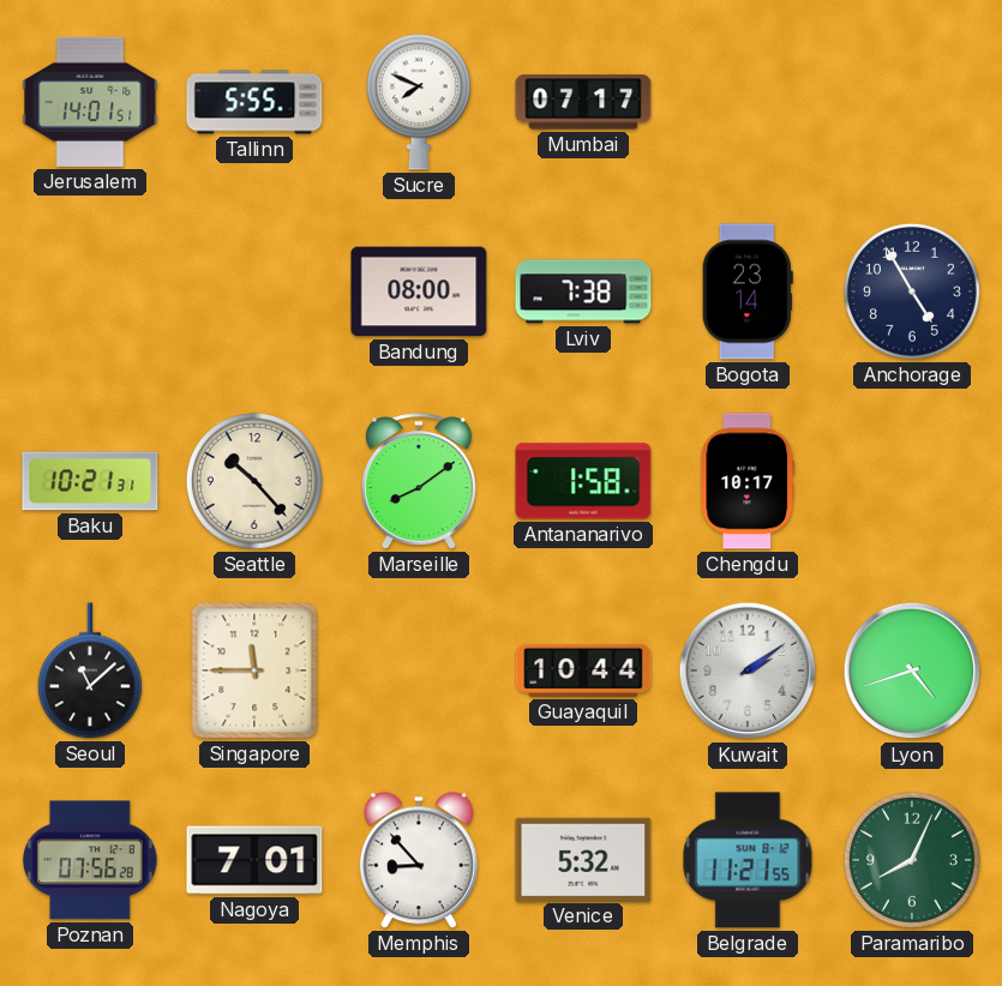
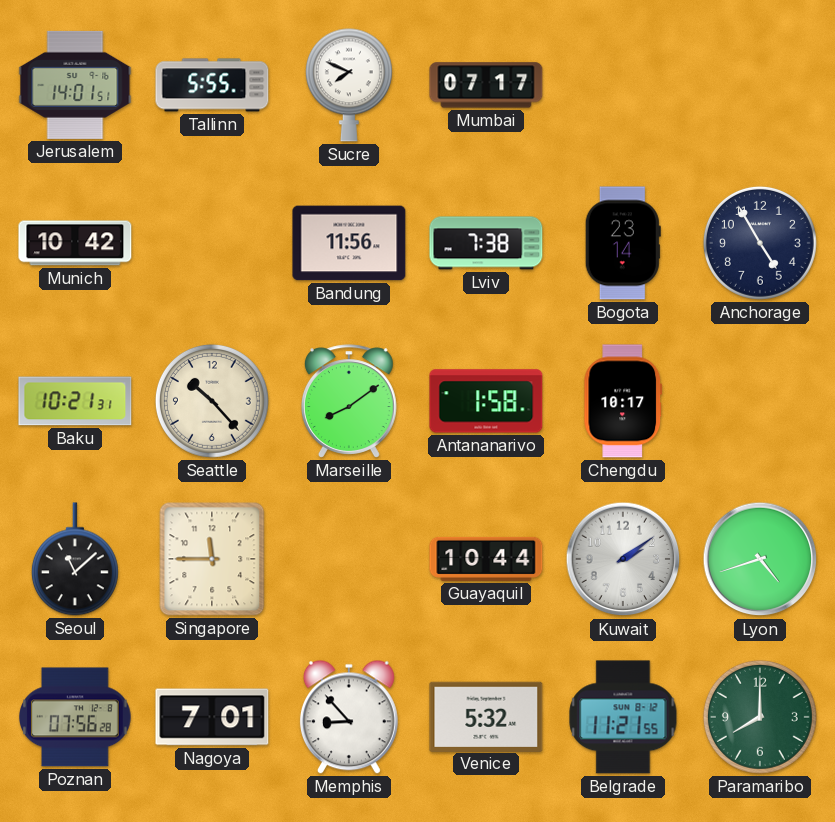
Munich: none -> 10:42 (75, 243)
Bandung: 08:00 -> 11:56 (349, 243)
Paramaribo: 8:04 -> 8:00 (760, 717)
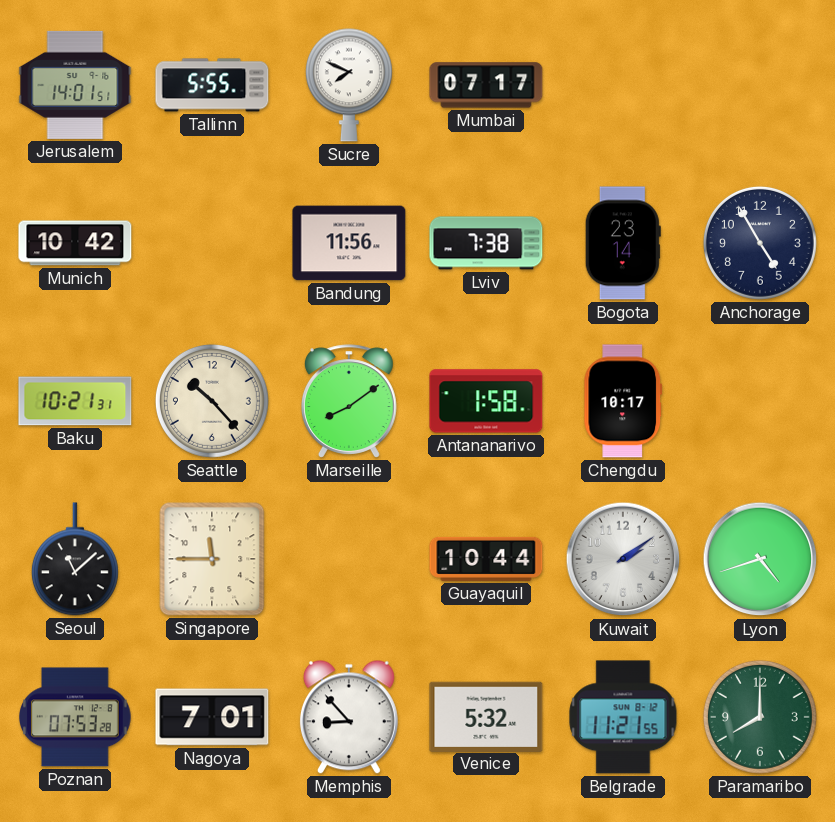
Poznan: 07:56 -> 07:53 (76, 717)
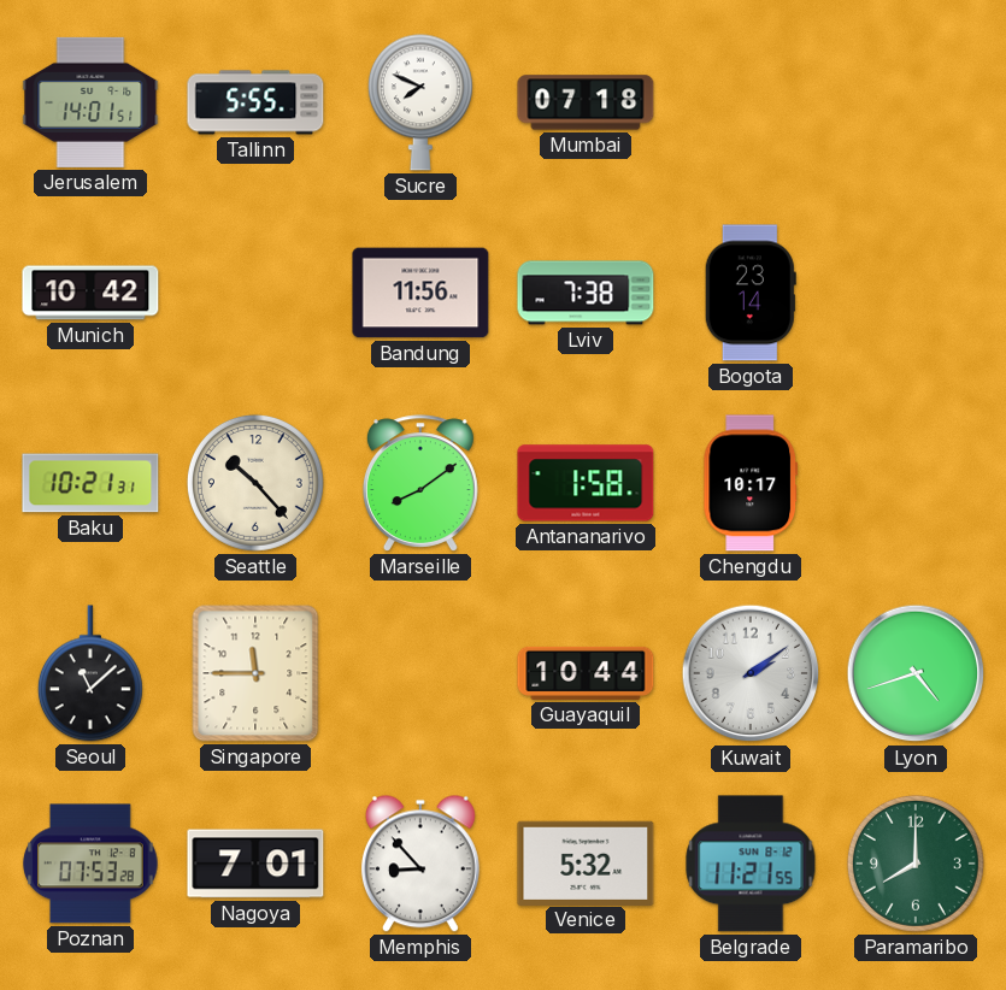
Mumbai: 07:17 -> 07:18 (586, 102)
Anchorage: 4:55 -> none (760, 243)
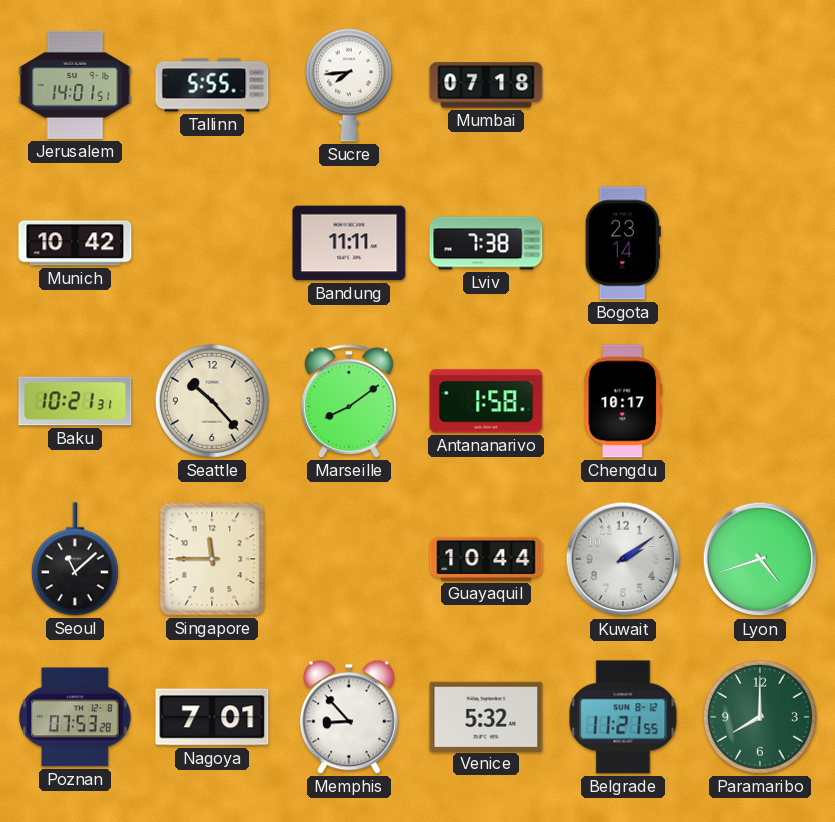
Sucre: 7:49 -> 7:44 (349, 85)
Bandung: 11:56 -> 11:11 (349, 243)
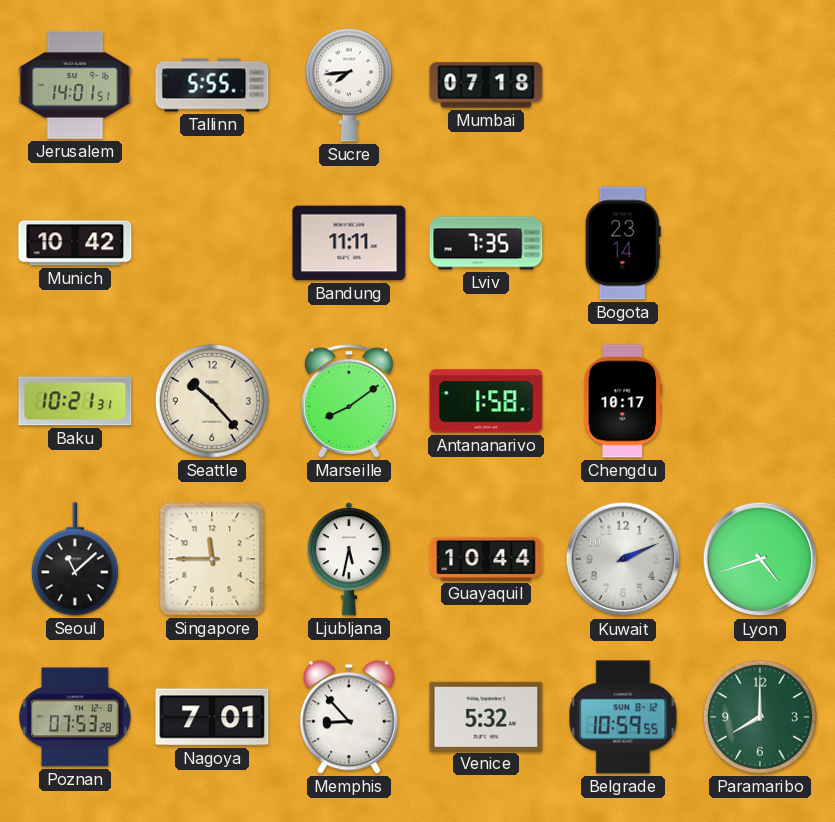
Lviv: 7:38 -> 7:35 (486, 243)
Ljubljana: none -> 5:32 (349, 559)
Kuwait: 2:09 -> 2:11 (623, 559)
Belgrade: 11:21 -> 10:59 (623, 717)
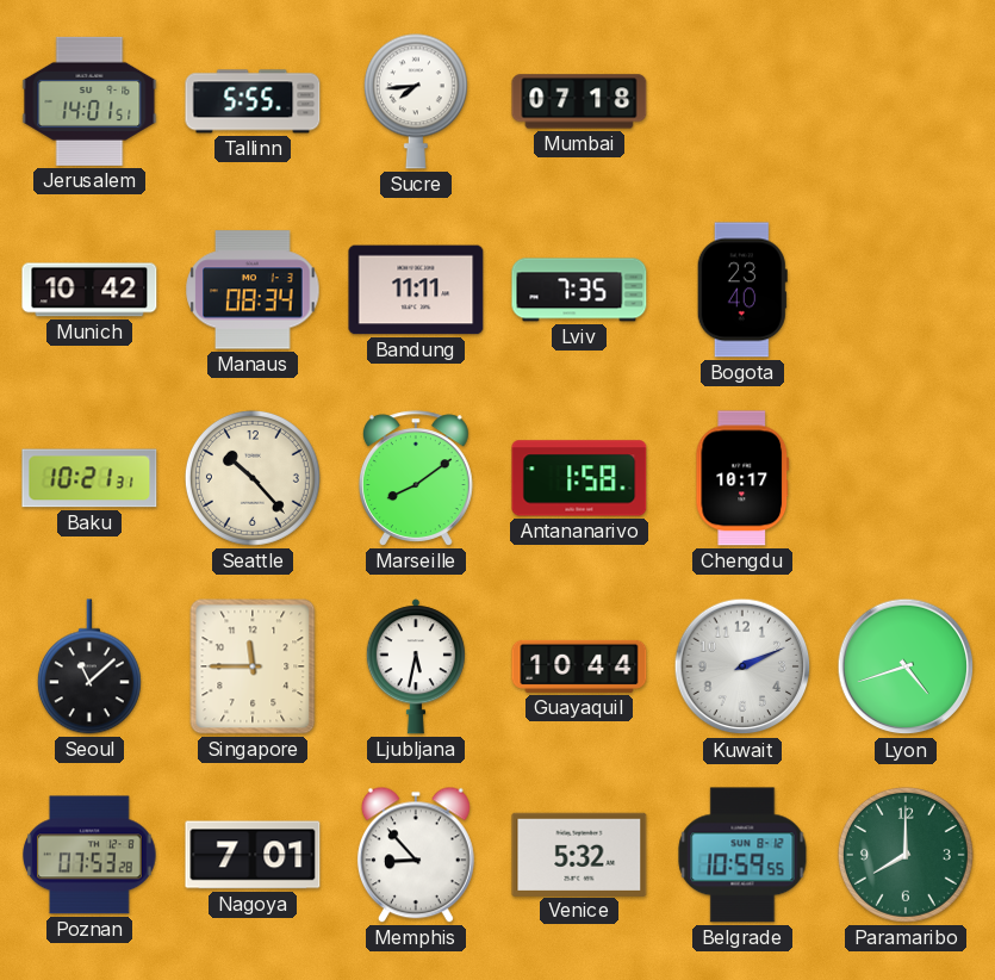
Manaus: none -> 08:34 (253, 290)
Bogota: 23:14 -> 23:40 (742, 290)
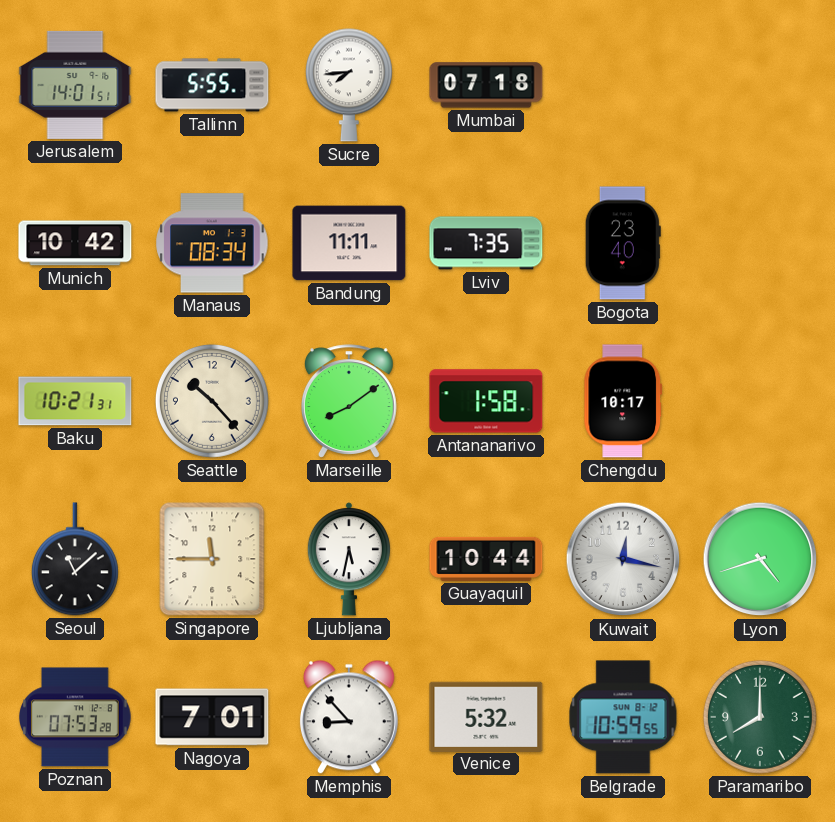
Kuwait: 2:11 -> 12:17 (623, 559)
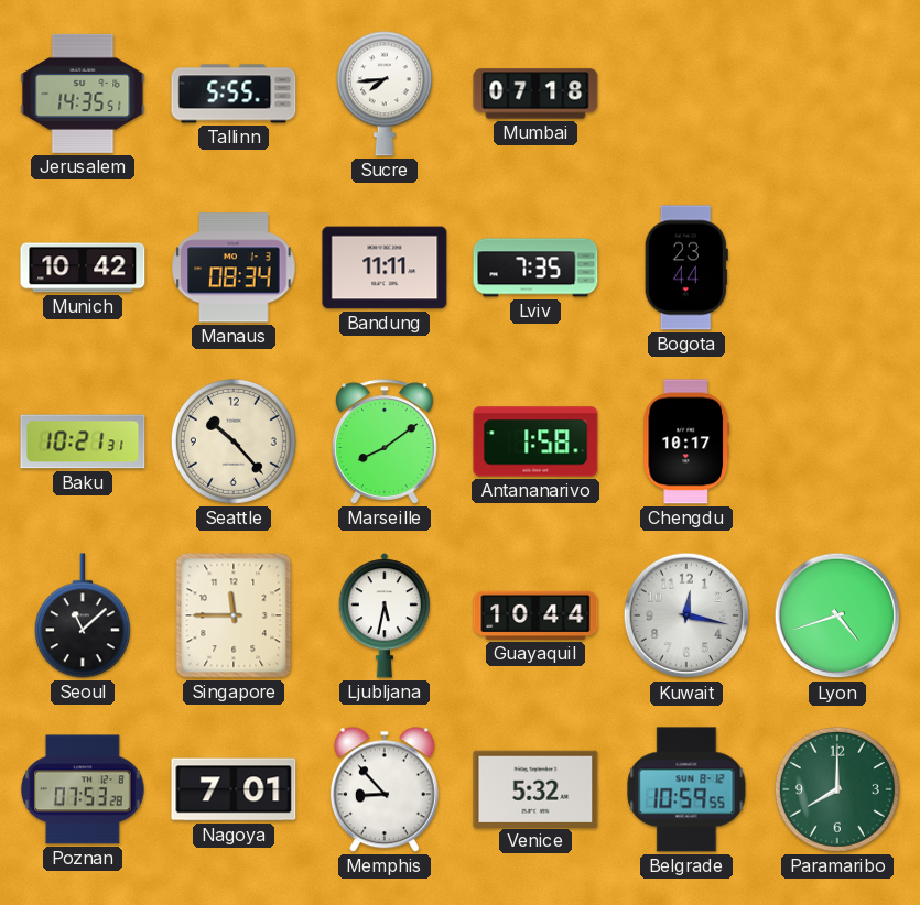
Jerusalem: 14:01 -> 14:35 (83, 94)
Bogota: 23:40 -> 23:44 (686, 268)
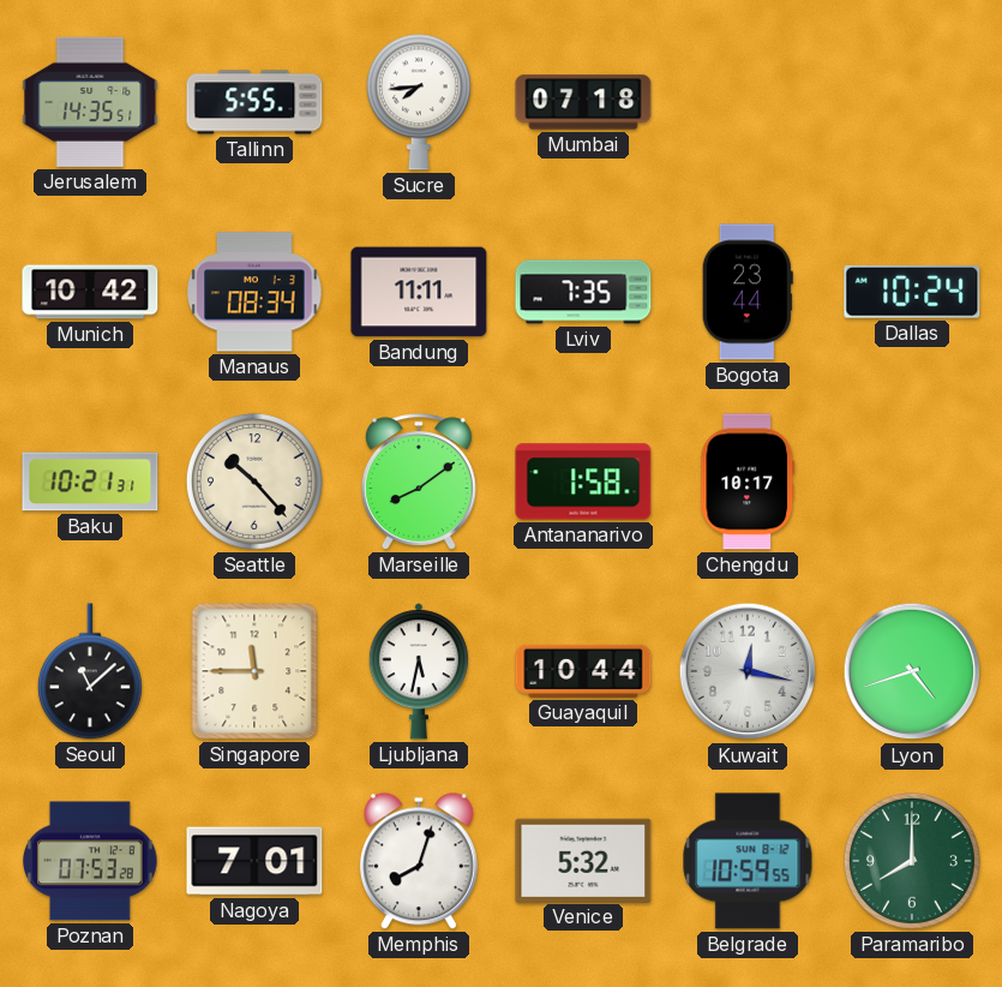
Dallas: none -> 10:24 (912, 292)
Memphis: 8:53 -> 8:03 (419, 861)
